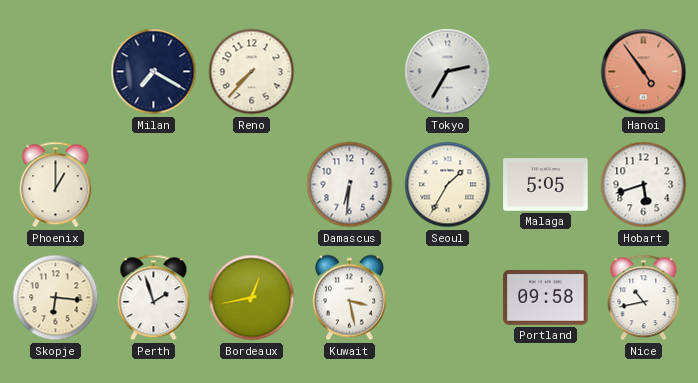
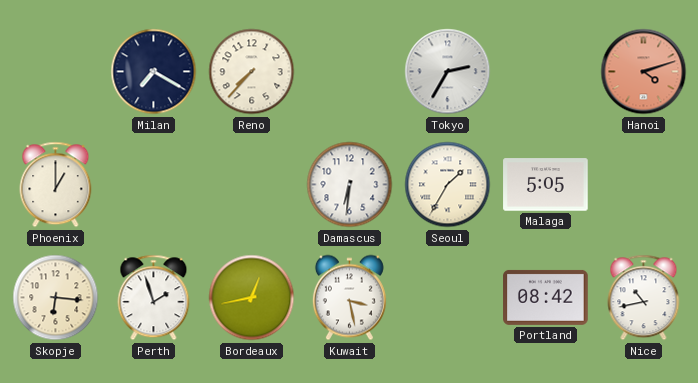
Hanoi: 4:54 -> 4:12 (644, 72)
Hobart: 5:42 -> none (644, 185)
Portland: 09:58 -> 08:42 (546, 297)
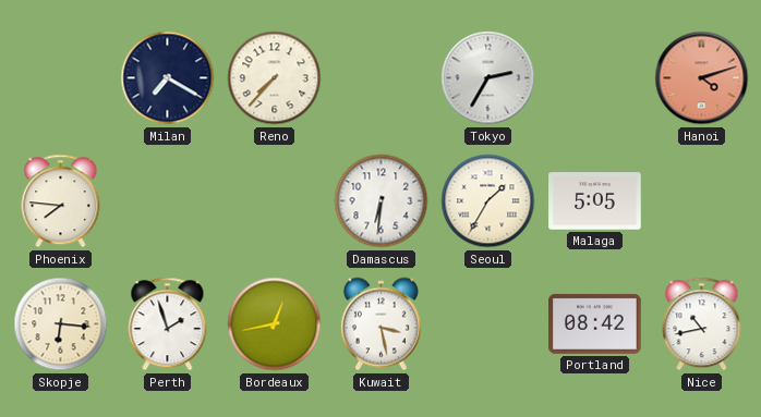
Phoenix: 1:00 -> 7:46 (61, 201)
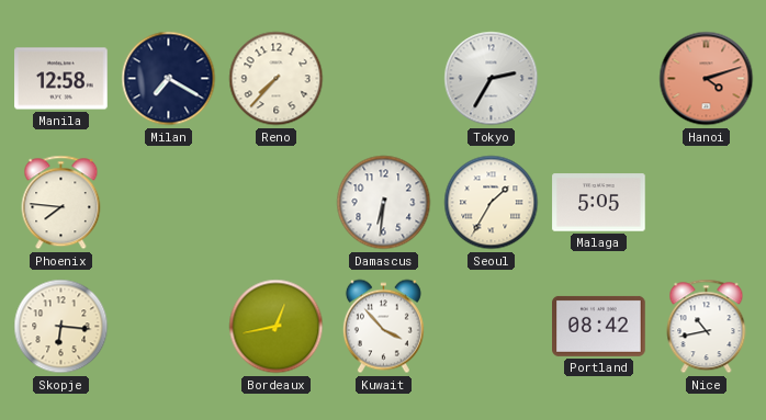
Manila: none -> 12:58 (61, 79)
Perth: 1:57 -> none (168, 324)
Kuwait: 3:28 -> 3:53 (383, 327)
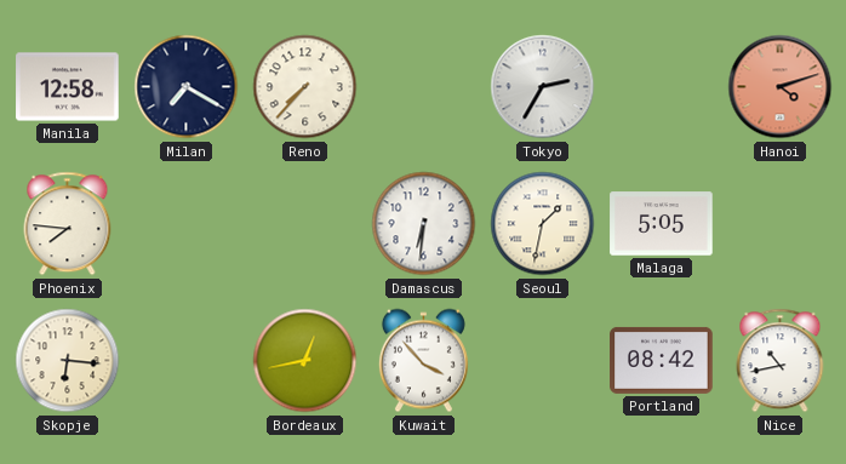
Seoul: 1:35 -> 1:32 (543, 224)
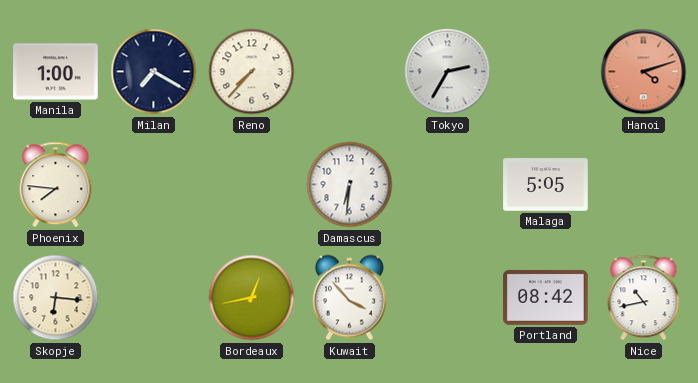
Manila: 12:58 -> 1:00 (56, 72)
Seoul: 1:32 -> none (543, 224)
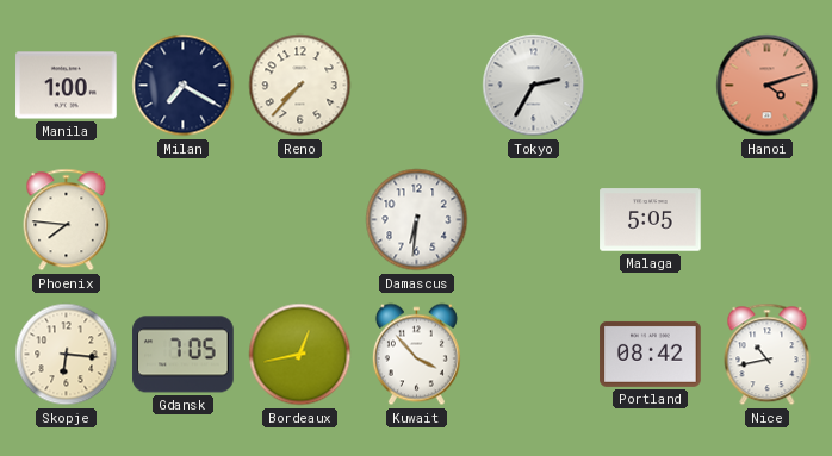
Gdansk: none -> 7:05 (184, 355)
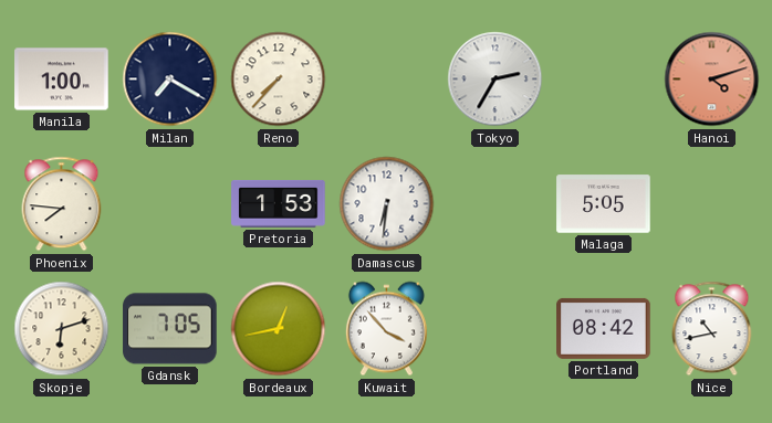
Pretoria: none -> 1:53 (279, 203)
Skopje: 6:16 -> 6:12 (62, 329)
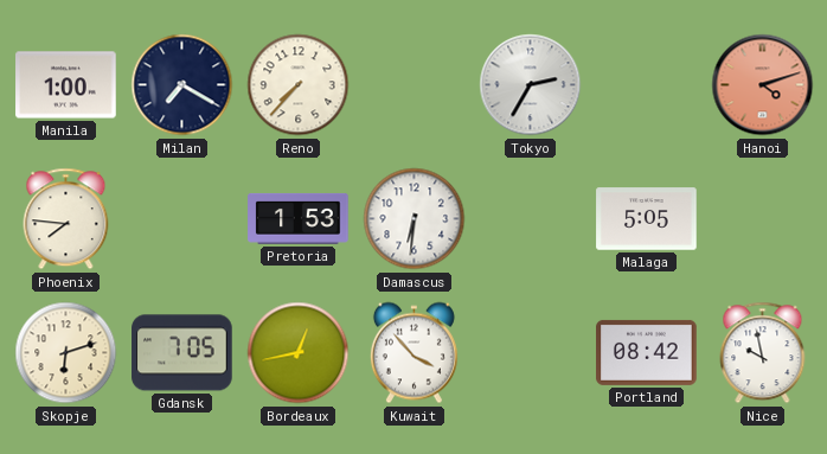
Nice: 10:43 -> 9:58 (763, 353)
